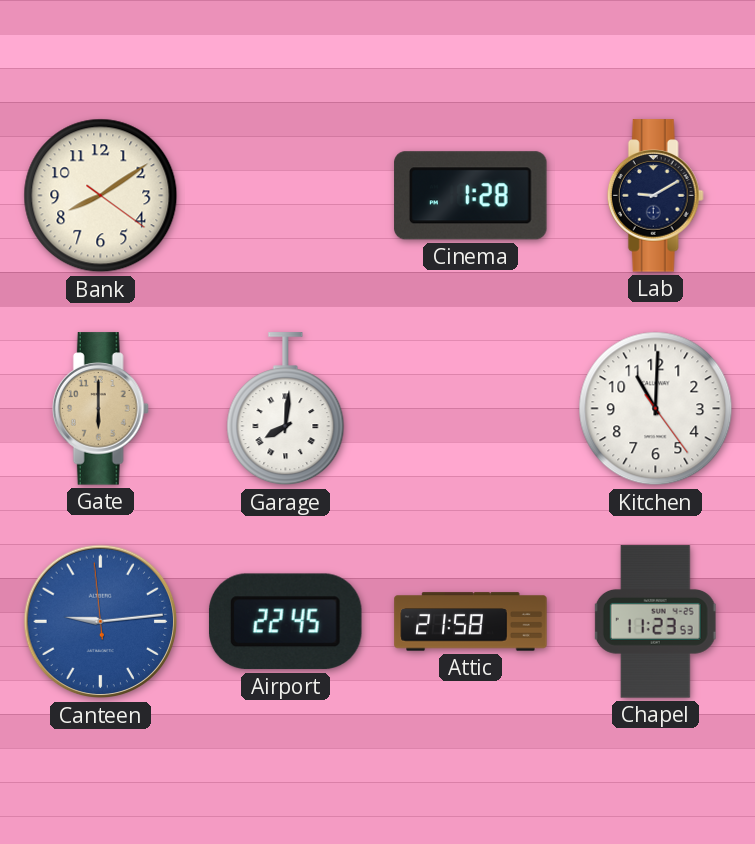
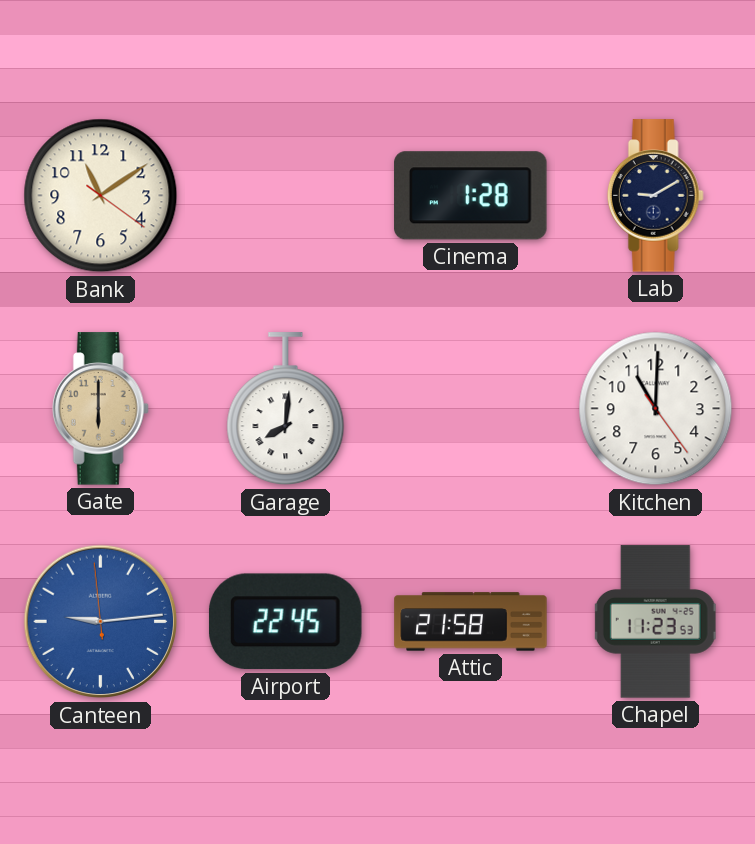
Bank: 8:09 -> 11:09 (101, 196)
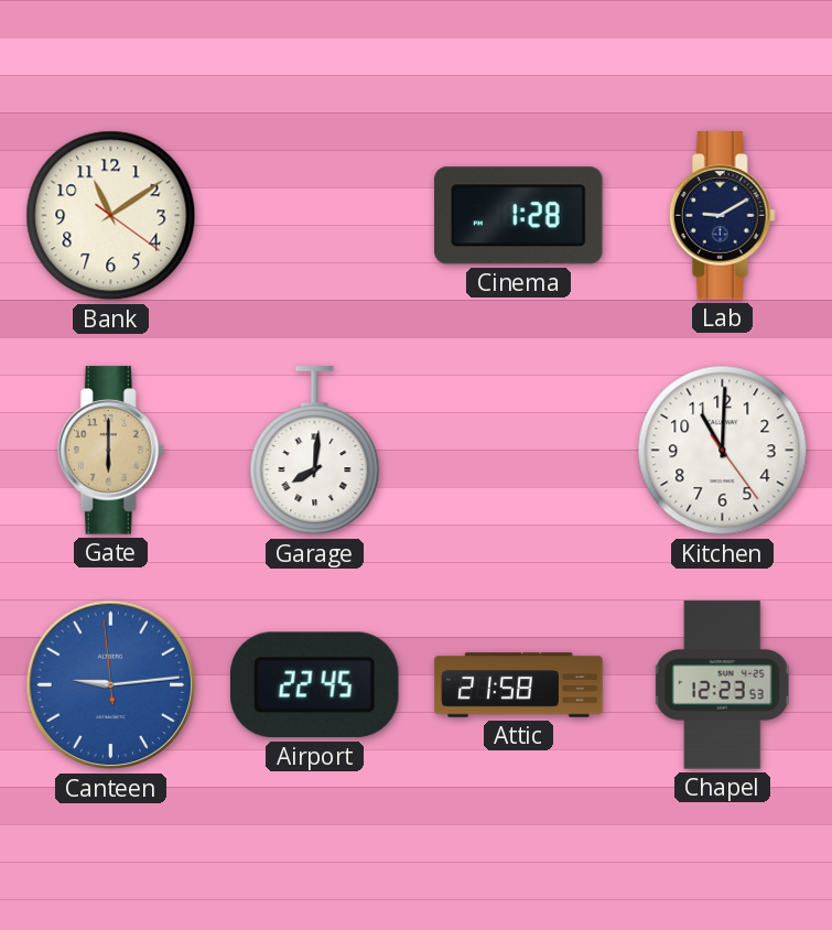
Chapel: 11:23 -> 12:23 (722, 685)
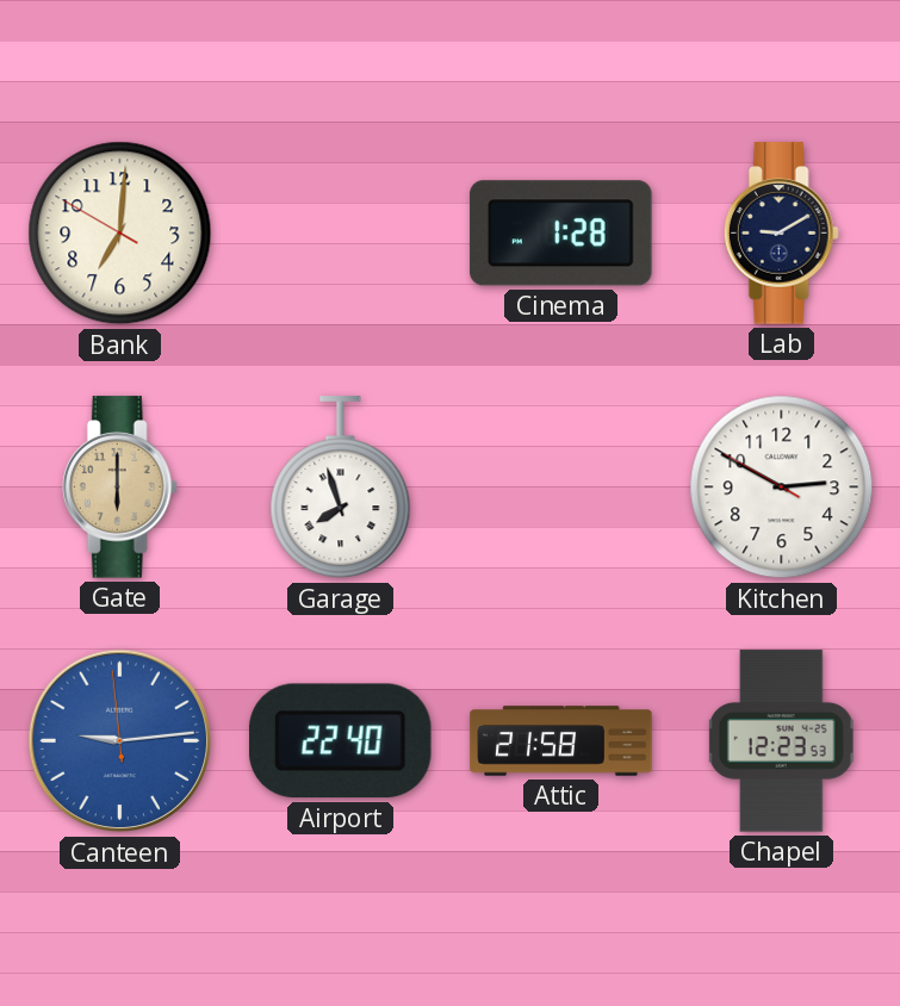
Bank: 11:09 -> 7:00 (120, 234)
Garage: 8:01 -> 7:57 (341, 488)
Kitchen: 11:00 -> 2:49 (782, 488)
Airport: 22:45 -> 22:40 (340, 741)
